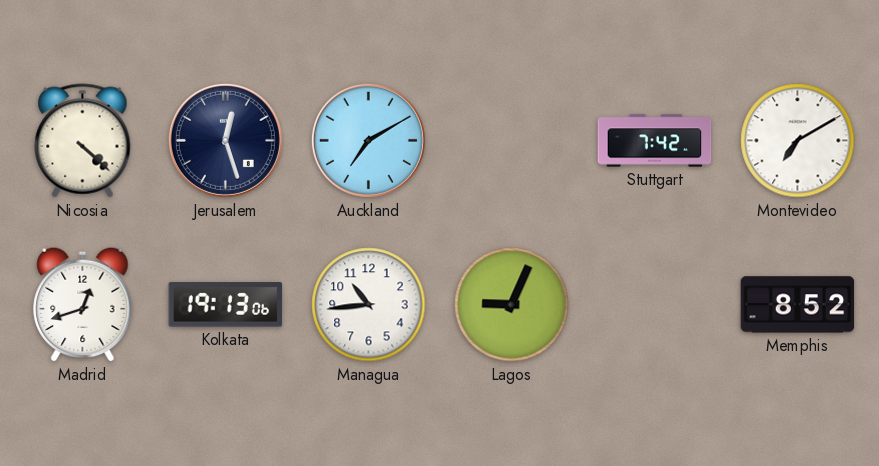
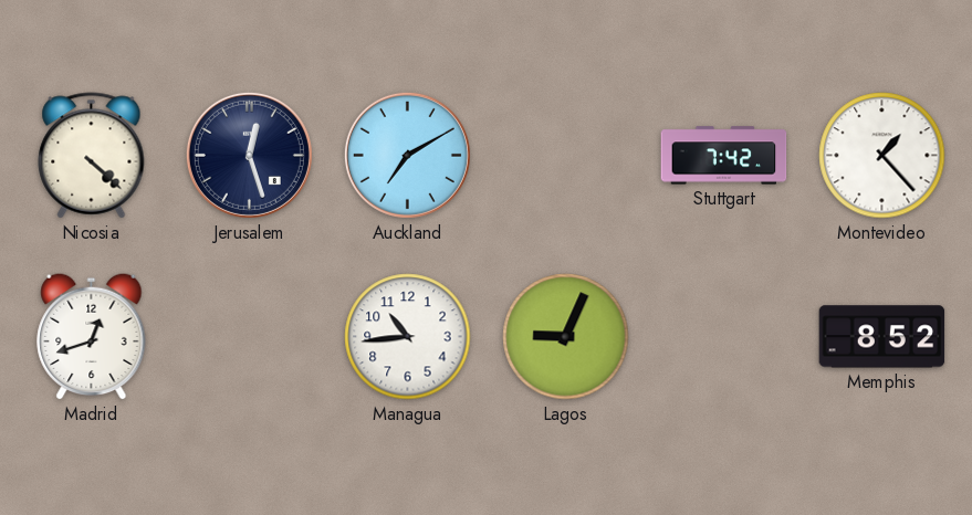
Montevideo: 7:10 -> 1:23 (882, 156)
Kolkata: 19:13 -> none (226, 305)
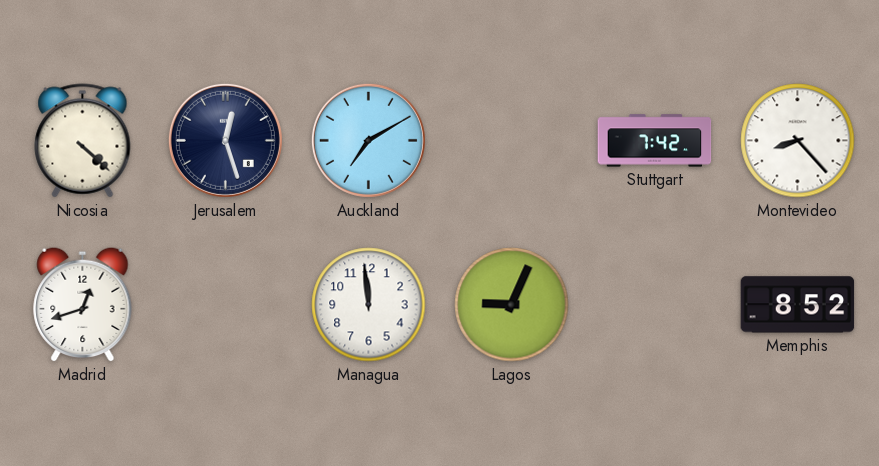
Montevideo: 1:23 -> 8:23 (798, 141)
Managua: 10:44 -> 11:59 (369, 305)
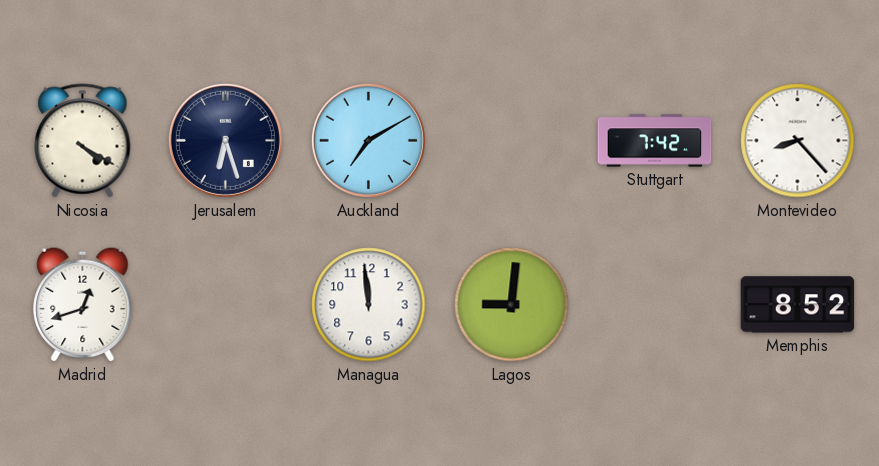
Nicosia: 4:22 -> 4:20 (83, 141)
Jerusalem: 12:27 -> 6:27 (225, 140)
Lagos: 9:04 -> 9:01 (512, 305)
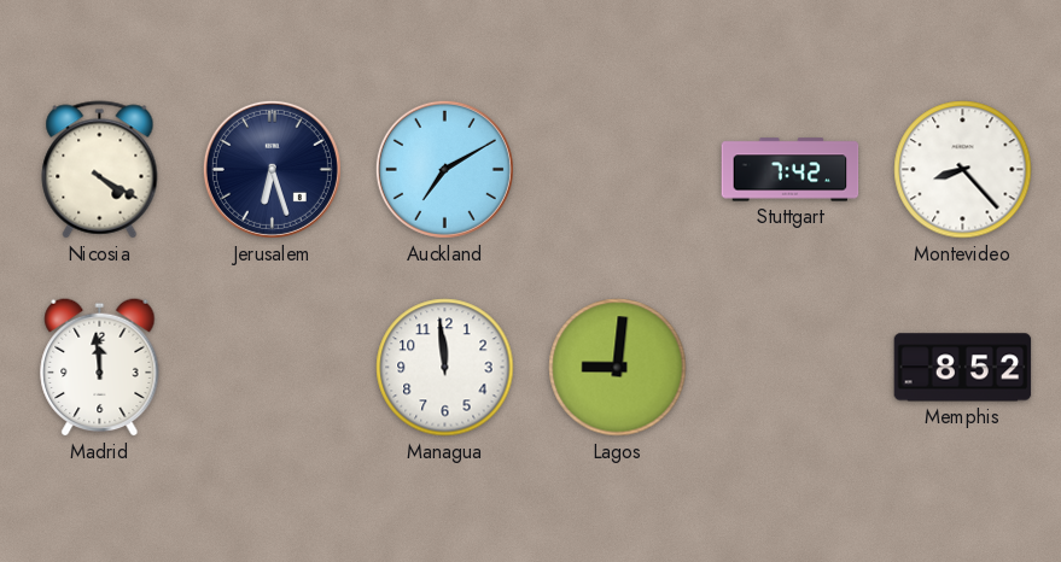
Madrid: 12:42 -> 11:59 (100, 367)
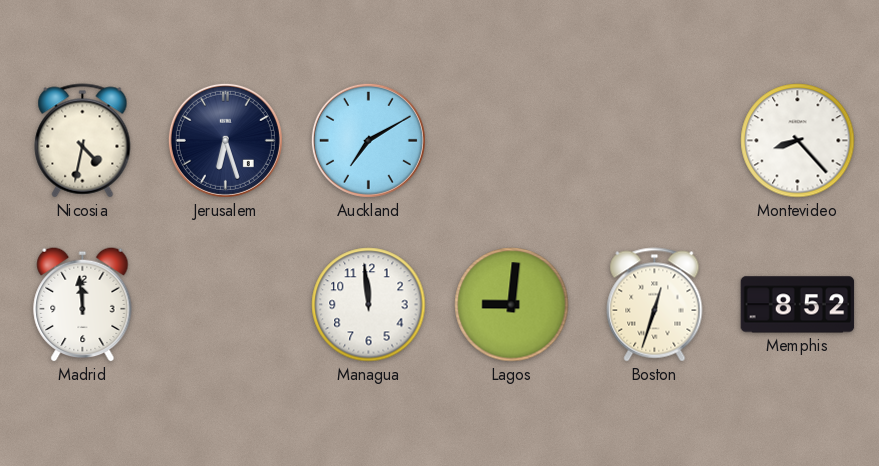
Nicosia: 4:20 -> 4:32 (83, 141)
Stuttgart: 7:42 -> none (791, 170)
Boston: none -> 12:33 (655, 305)
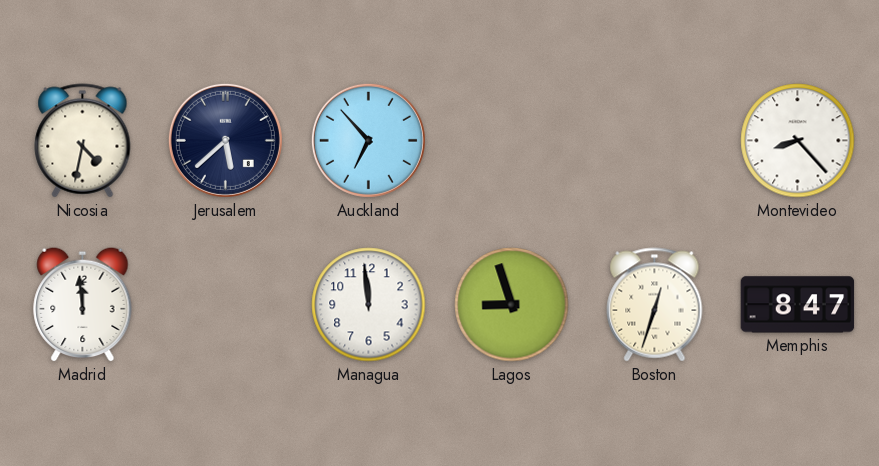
Jerusalem: 6:27 -> 5:38 (225, 140)
Auckland: 7:10 -> 6:53 (368, 140)
Lagos: 9:01 -> 8:57 (512, 305)
Memphis: 8:52 -> 8:47 (798, 305)
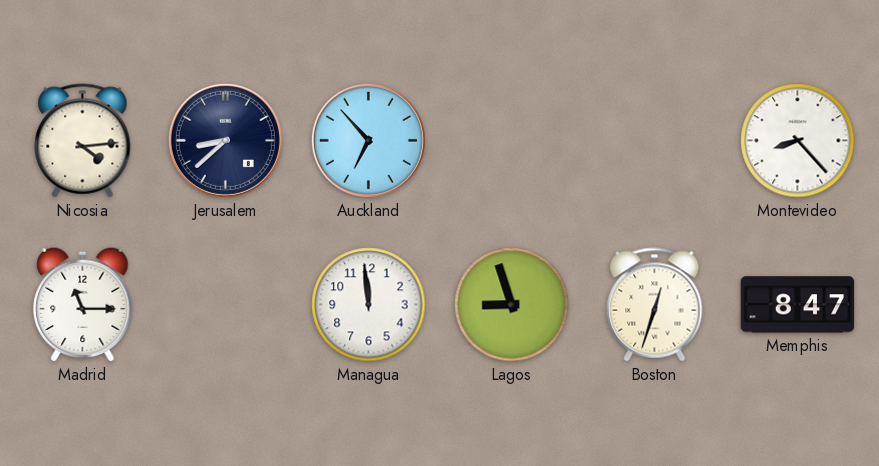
Nicosia: 4:32 -> 4:14 (83, 141)
Jerusalem: 5:38 -> 8:38 (225, 140)
Madrid: 11:59 -> 11:15 (83, 304)
